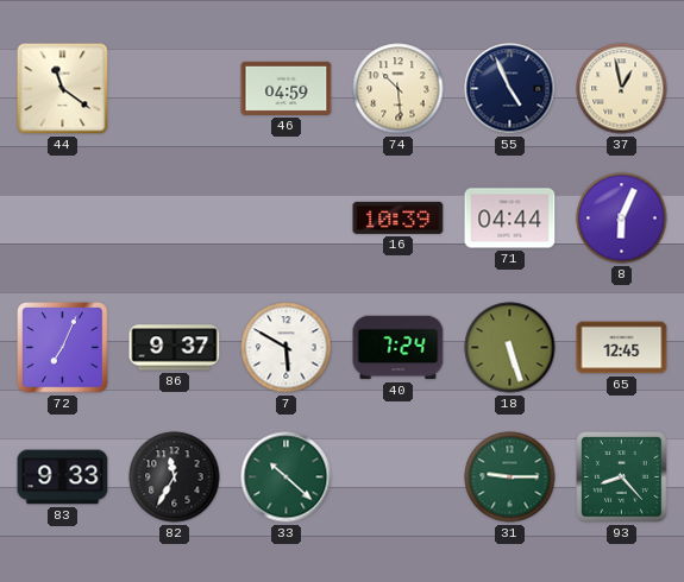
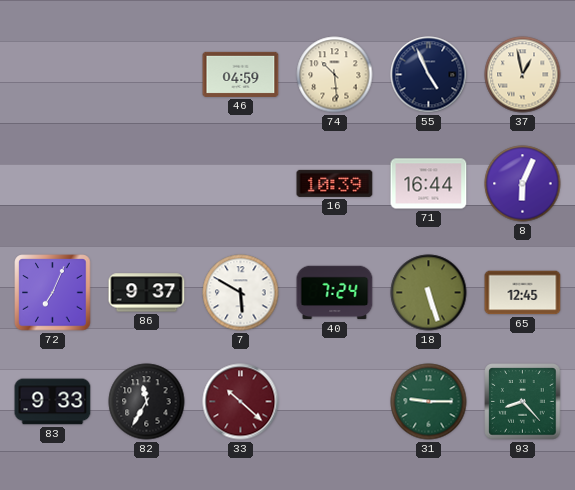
44: 11:21 -> none (63, 89)
71: 04:44 -> 16:44 (429, 184)
33 dial: green -> burgundy (241, 402)
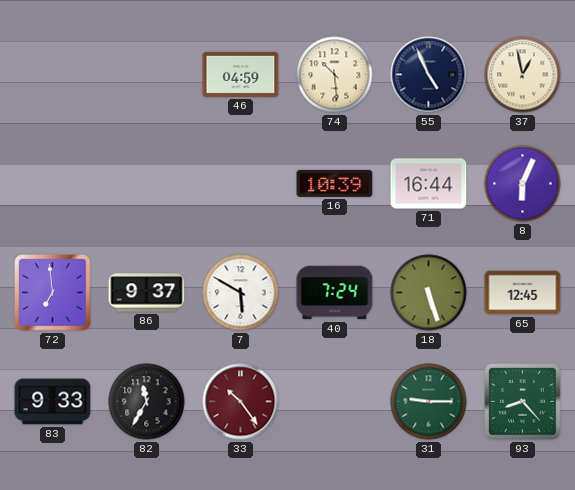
72: 7:04 -> 6:59 (53, 293)
33: 10:22 -> 10:24 (241, 402)
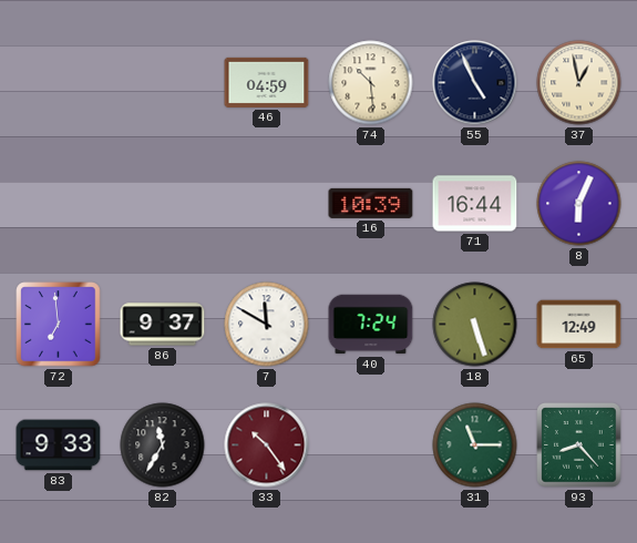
7: 5:50 -> 11:50 (267, 325)
65: 12:45 -> 12:49 (579, 325)
31: 9:15 -> 11:15 (475, 445)
